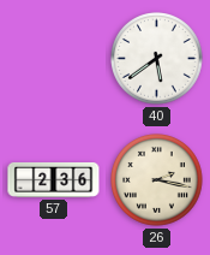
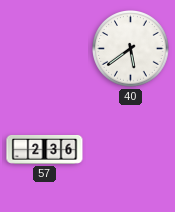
26: 2:17 -> none (157, 180)
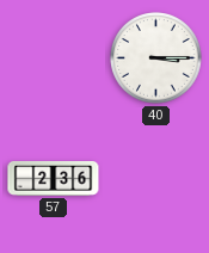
40: 5:39 -> 3:15 (156, 58)
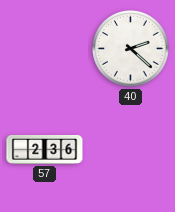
40: 3:15 -> 2:22 (131, 49)
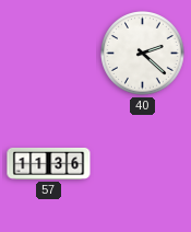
57: 2:36 -> 11:36 (49, 163)
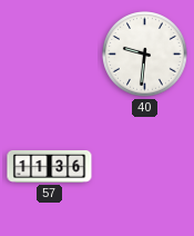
40: 2:22 -> 9:31 (145, 55)
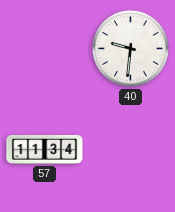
57: 11:36 -> 11:34 (45, 149)
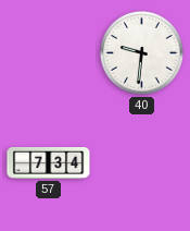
57: 11:34 -> 7:34 (49, 162)
